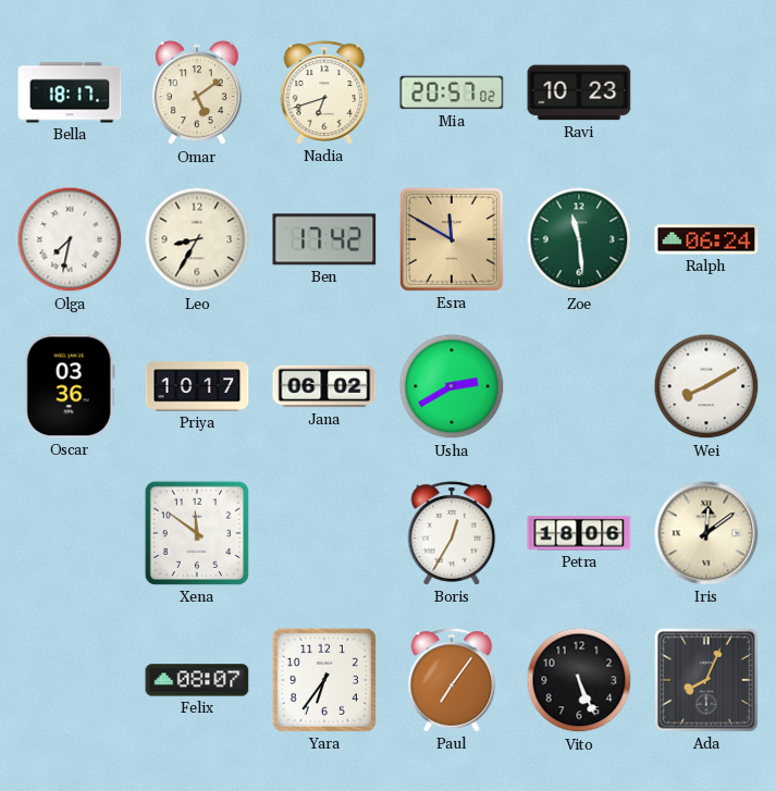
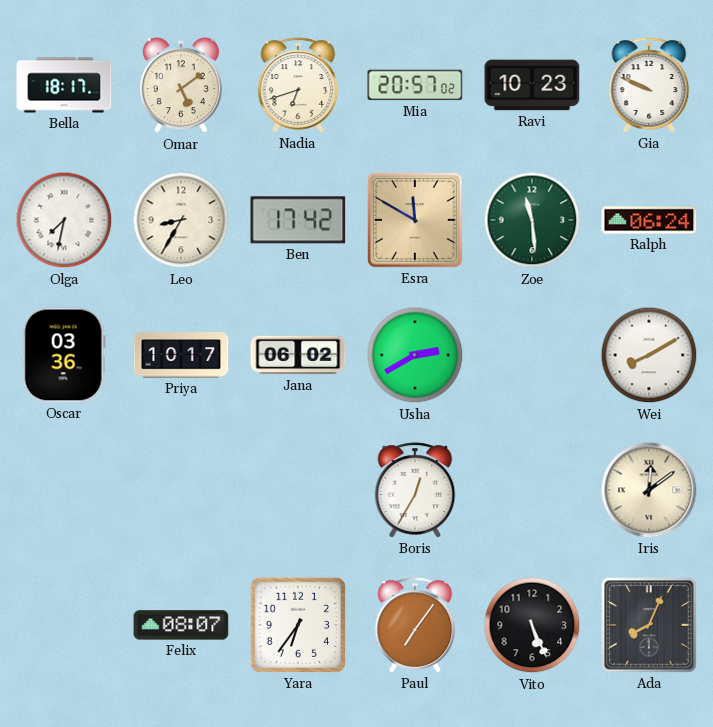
Gia: none -> 9:49 (649, 85)
Xena: 11:51 -> none (197, 533)
Petra: 18:06 -> none (579, 533)
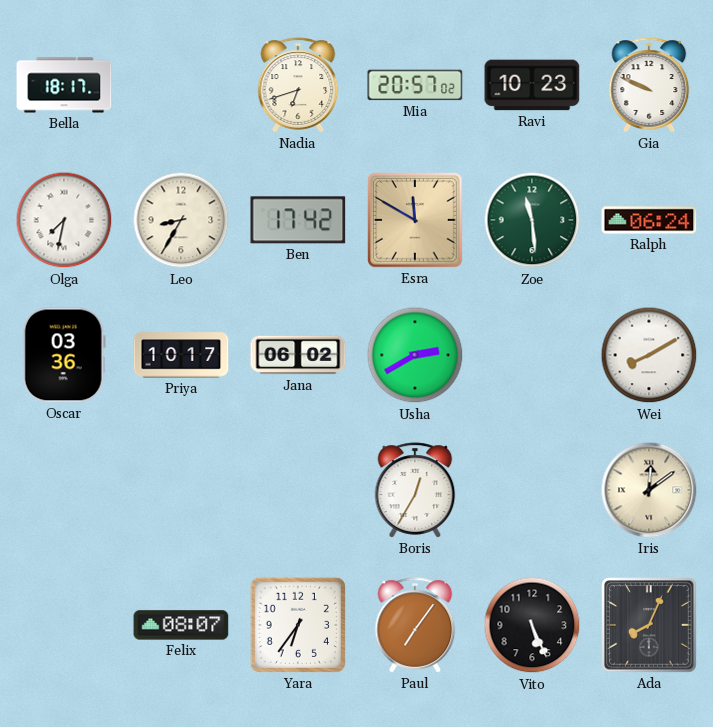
Omar: 5:09 -> none (181, 86)
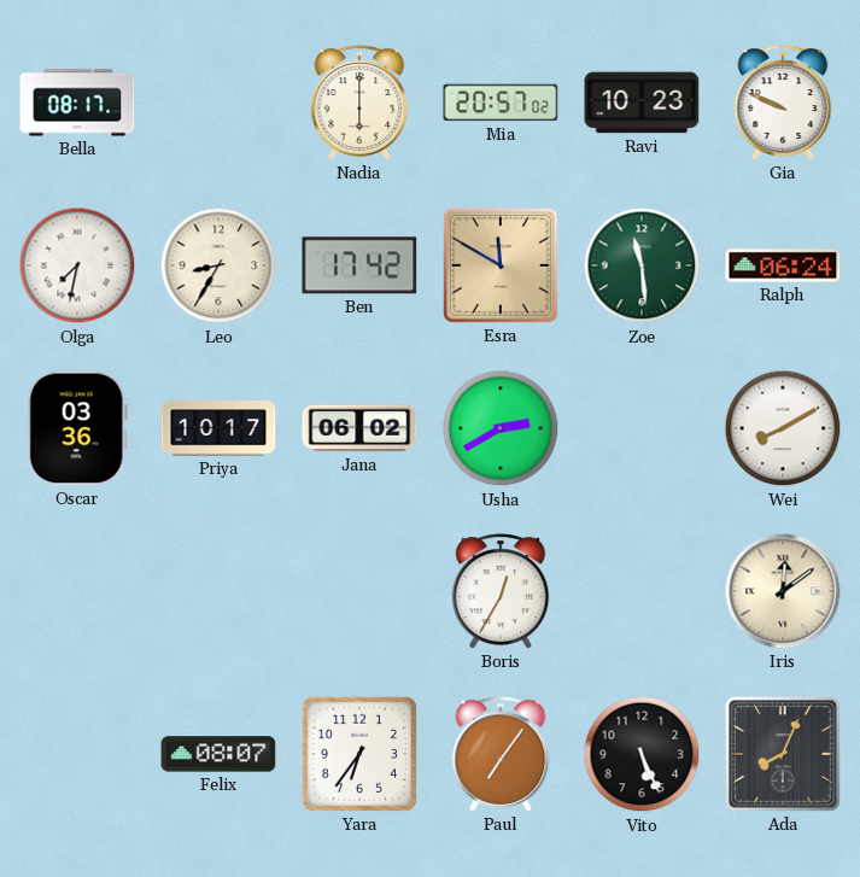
Bella: 18:17 -> 08:17 (77, 103)
Nadia: 6:42 -> 6:00 (359, 103)
